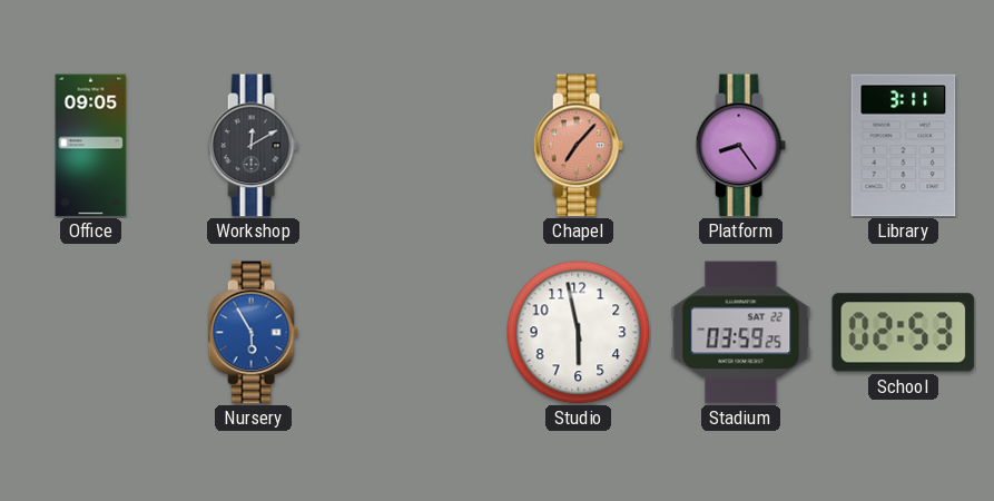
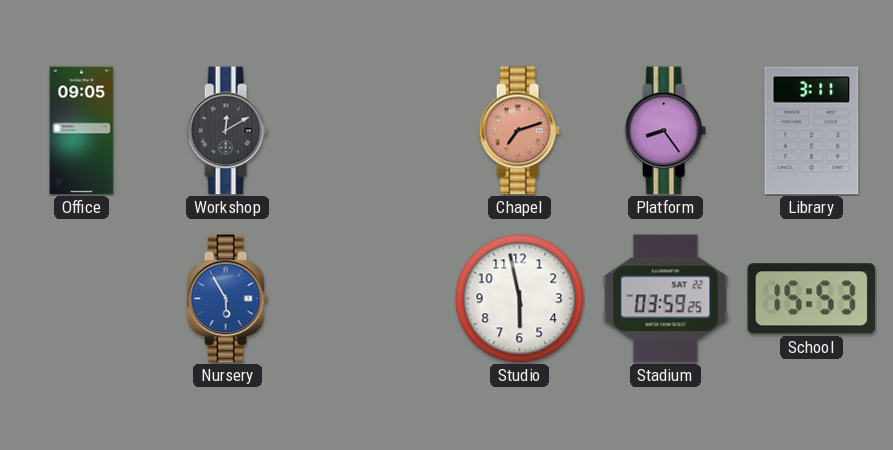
Chapel: 7:07 -> 7:12 (519, 131)
School: 02:53 -> 15:53 (812, 299)
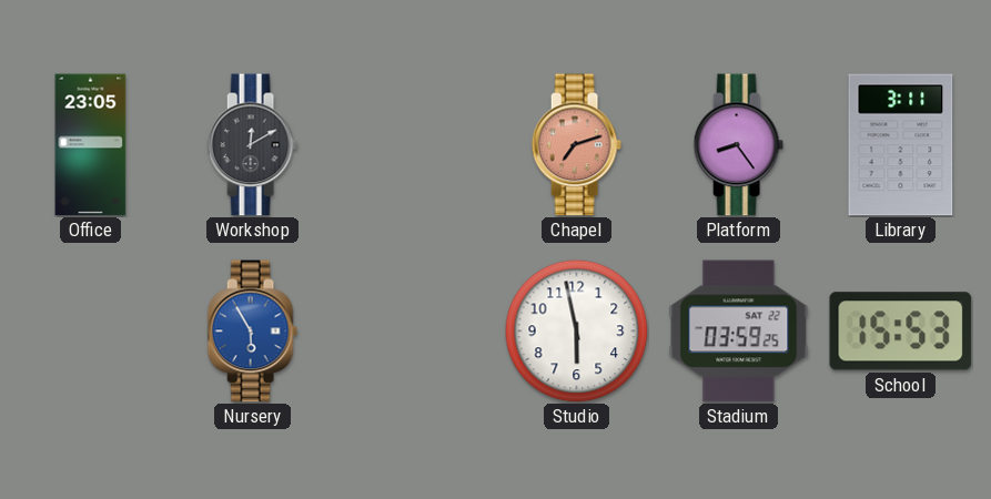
Office: 09:05 -> 23:05 (91, 145)
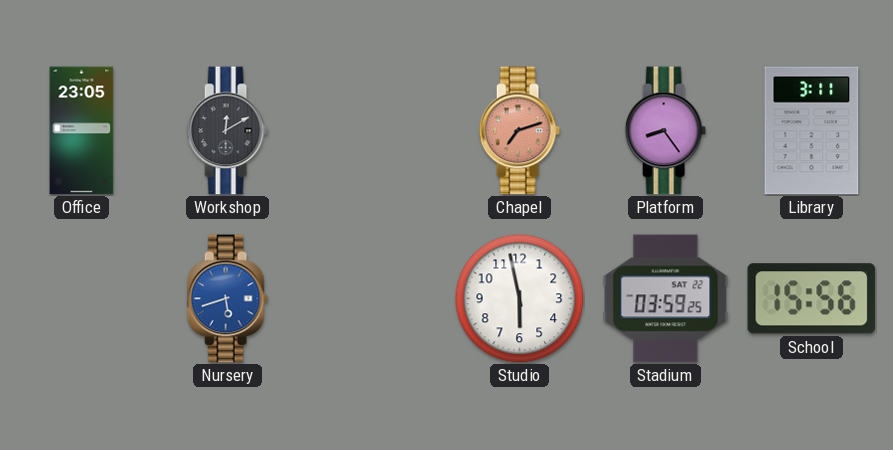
Nursery: 5:55 -> 5:42 (227, 299)
School: 15:53 -> 15:56 (812, 299)
